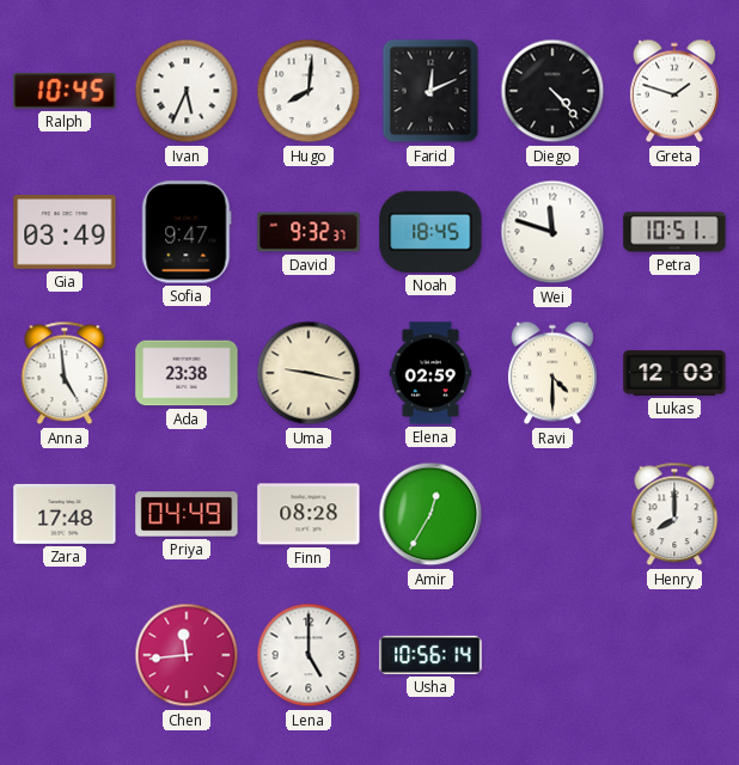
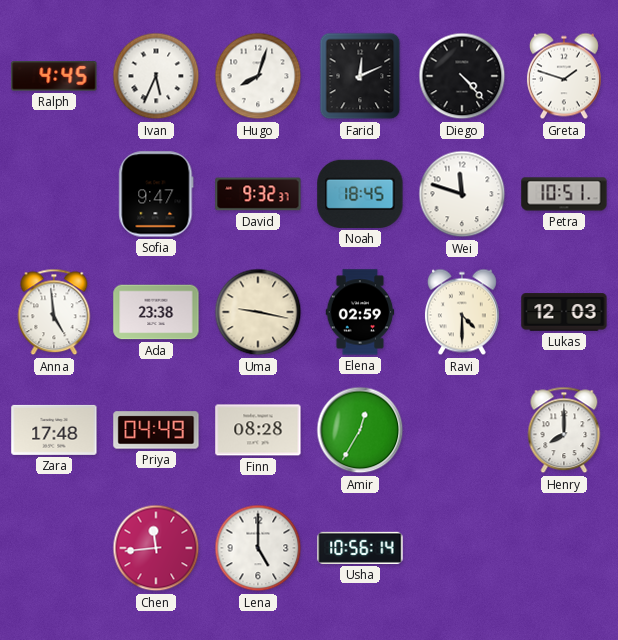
Ralph: 10:45 -> 4:45 (54, 76)
Hugo: 8:01 -> 8:03 (258, 76)
Gia: 03:49 -> none (65, 232)
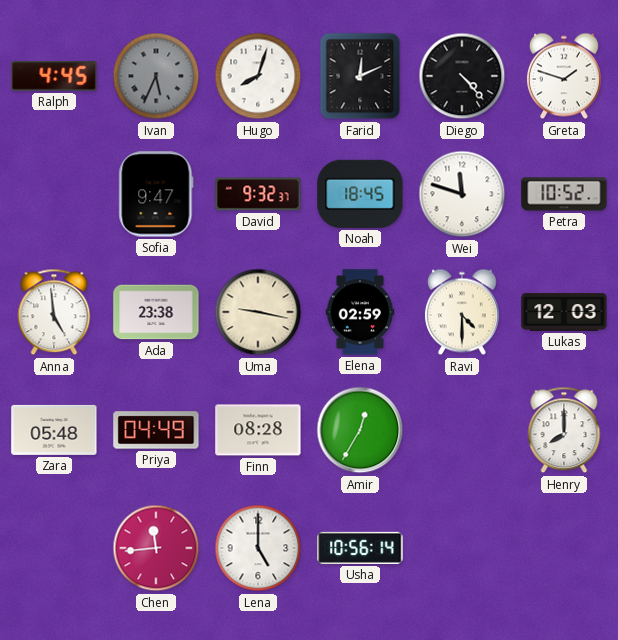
Ivan dial: white -> grey (156, 76)
Petra: 10:51 -> 10:52 (564, 194)
Zara: 17:48 -> 05:48 (54, 430)
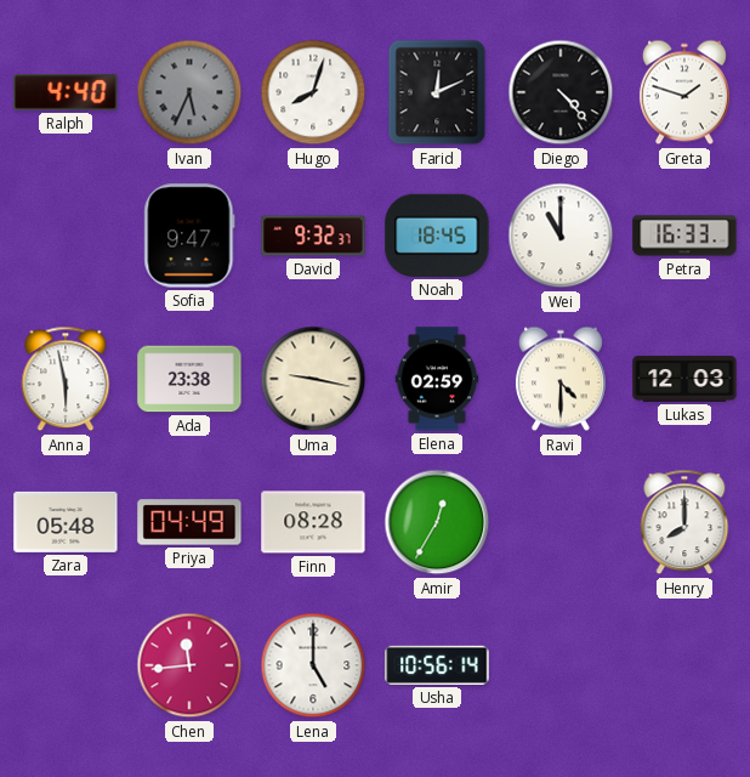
Ralph: 4:45 -> 4:40 (66, 92)
Wei: 11:48 -> 11:00 (561, 236)
Petra: 10:52 -> 16:33 (684, 236)
Anna: 4:59 -> 5:58 (66, 379)
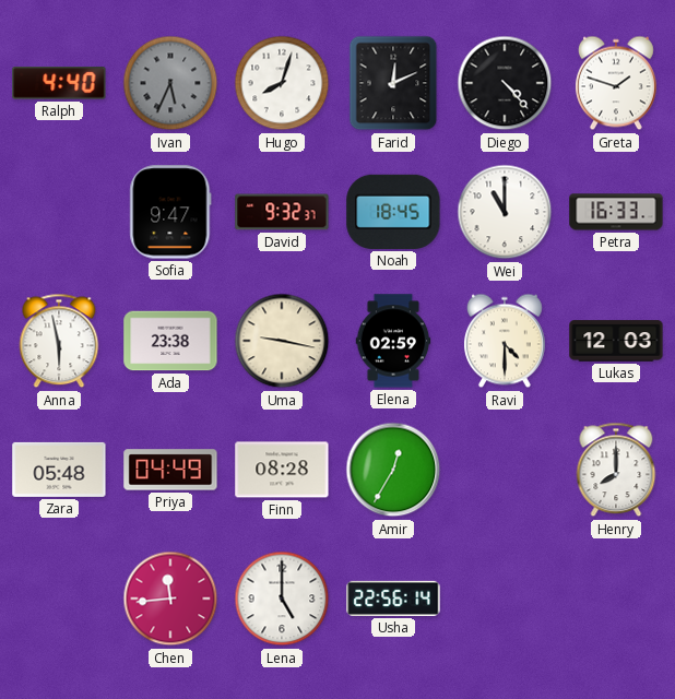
Usha: 10:56 -> 22:56 (393, 599)
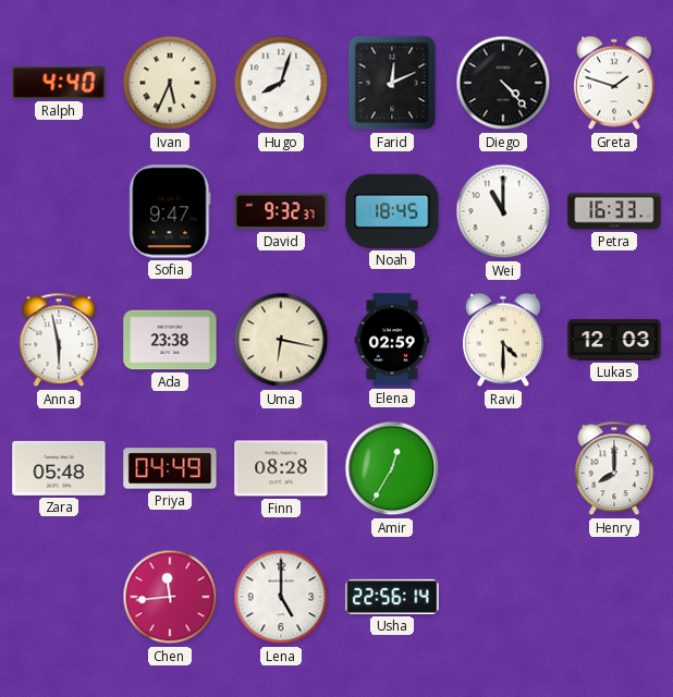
Ivan dial: grey -> cream (170, 83)
Uma: 9:17 -> 6:17 (281, 340)
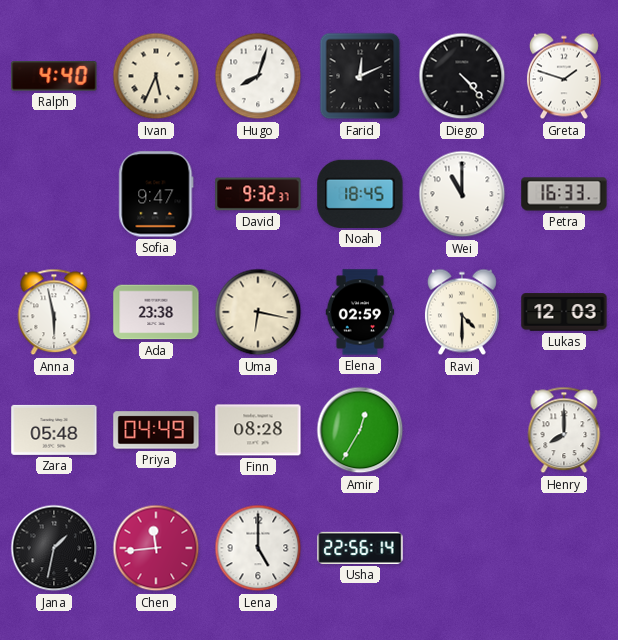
Jana: none -> 1:32 (54, 548)
